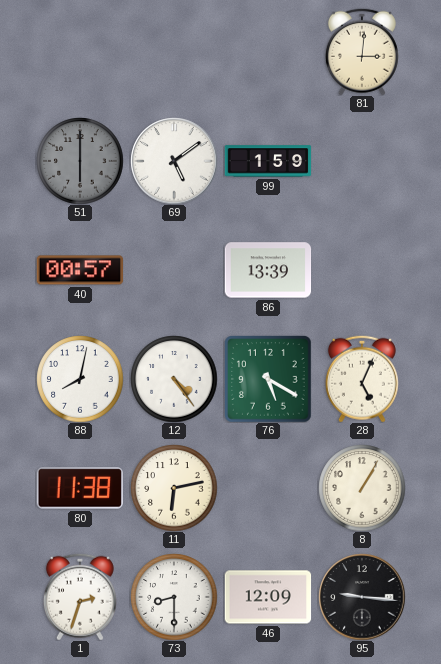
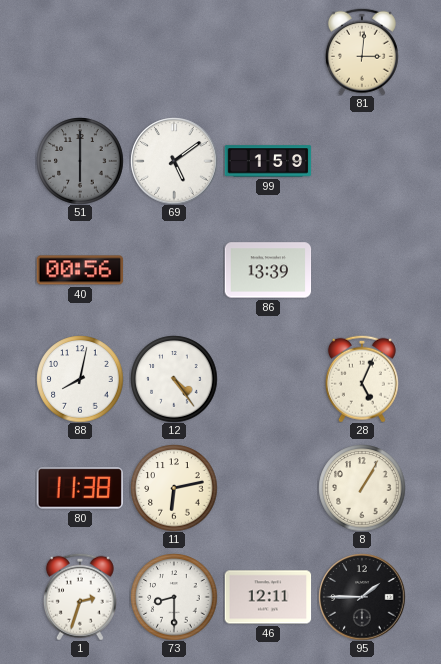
40: 00:57 -> 00:56 (80, 270)
76: 5:20 -> none (268, 379)
46: 12:09 -> 12:11 (268, 597)
95: 9:16 -> 1:45 (362, 597)
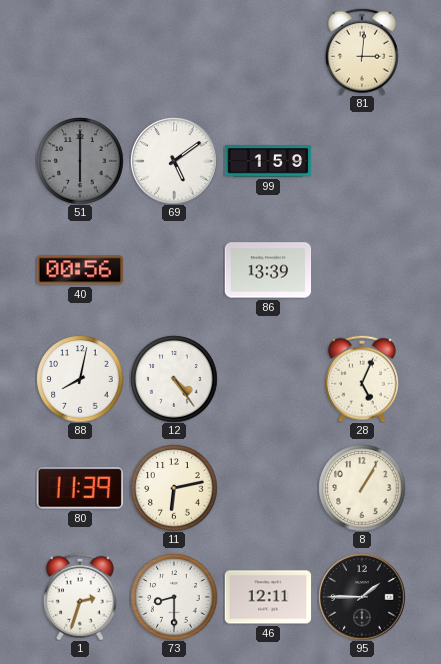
80: 11:38 -> 11:39 (79, 488)
